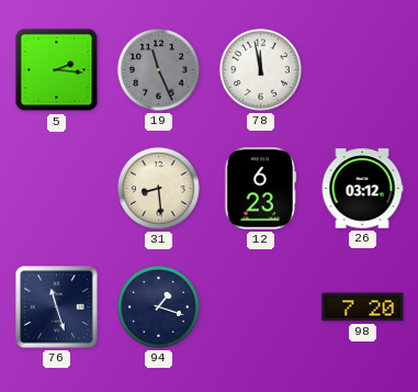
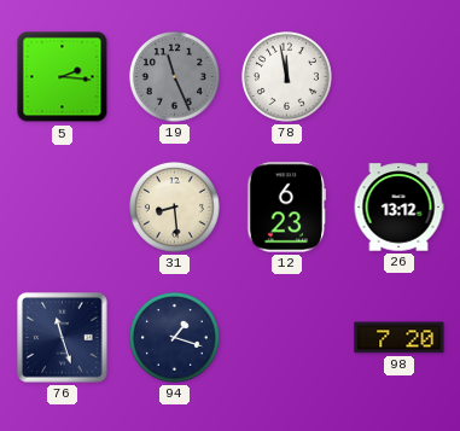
26: 03:12 -> 13:12 (398, 208)
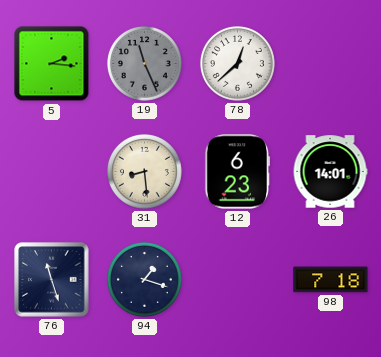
78: 11:58 -> 12:38 (237, 63)
26: 13:12 -> 14:01 (330, 172)
98: 7:20 -> 7:18 (331, 280)
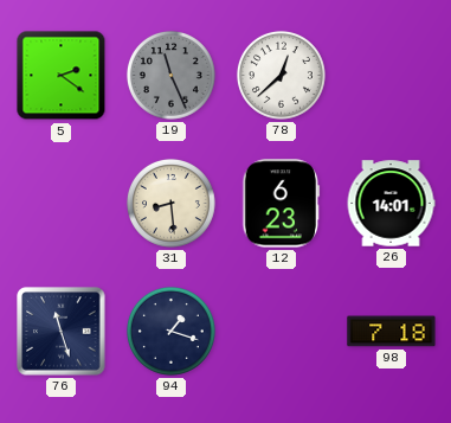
5: 2:16 -> 2:21 (62, 76)
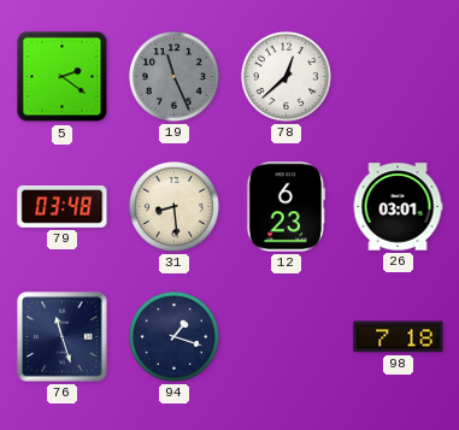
79: none -> 03:48 (63, 206)
26: 14:01 -> 03:01 (398, 207)
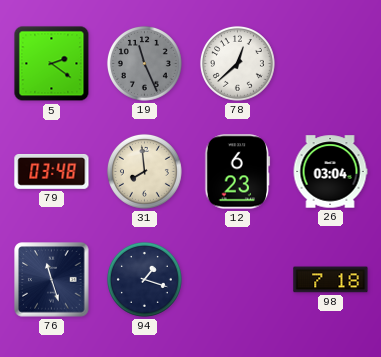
31: 8:29 -> 7:59 (144, 171)
26: 03:01 -> 03:04 (330, 172)
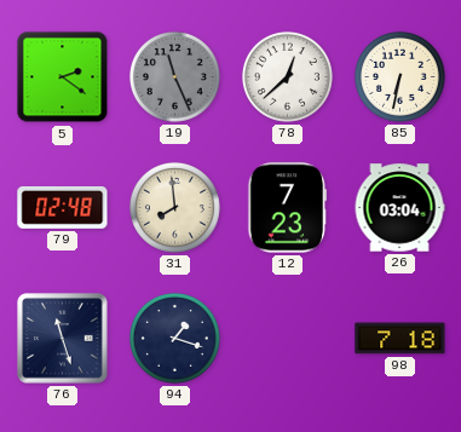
85: none -> 6:32 (399, 76)
79: 03:48 -> 02:48 (63, 207)
12: 6:23 -> 7:23 (288, 208)
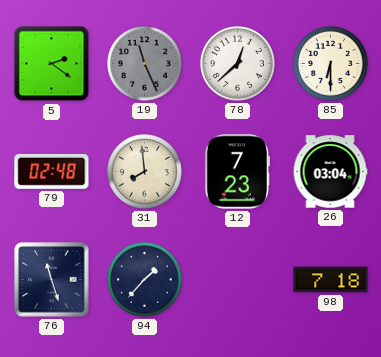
85: 6:32 -> 6:30 (330, 63)
94: 1:18 -> 1:37 (144, 279)
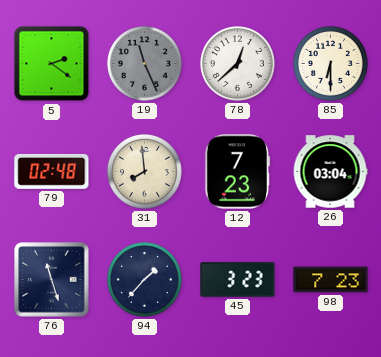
45: none -> 3:23 (238, 280)
98: 7:18 -> 7:23 (331, 280)
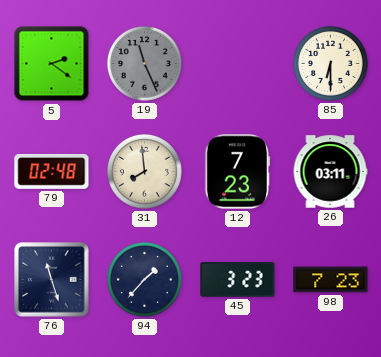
78: 12:38 -> none (237, 63)
26: 03:04 -> 03:11 (330, 172)
